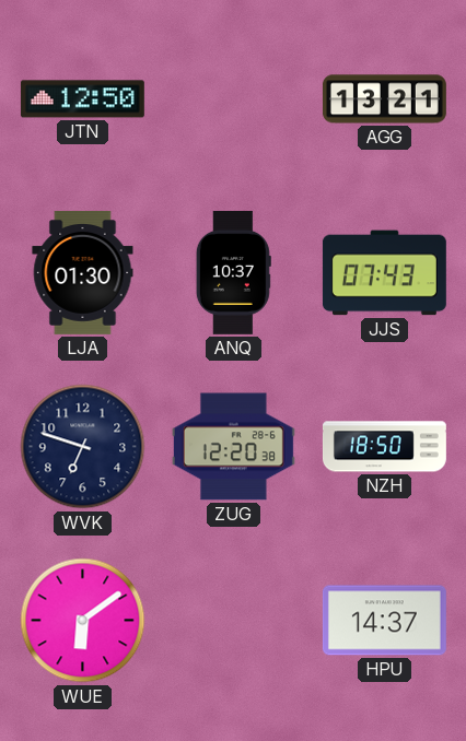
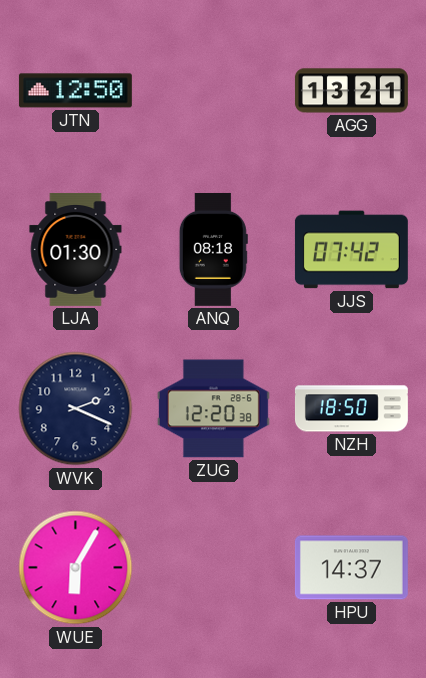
ANQ: 10:37 -> 08:18 (213, 249)
JJS: 07:43 -> 07:42 (351, 250)
WVK: 6:48 -> 2:19 (76, 409)
WUE: 6:09 -> 6:05 (76, 568)
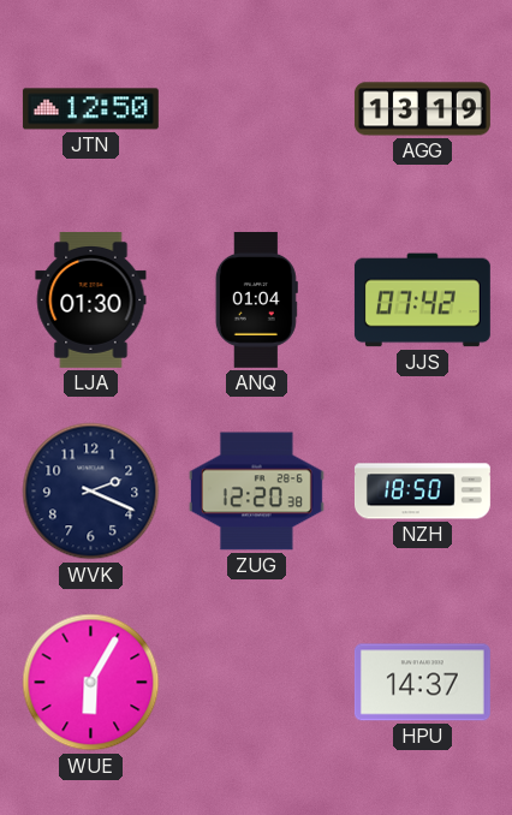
AGG: 13:21 -> 13:19 (422, 109)
ANQ: 08:18 -> 01:04 (256, 299)
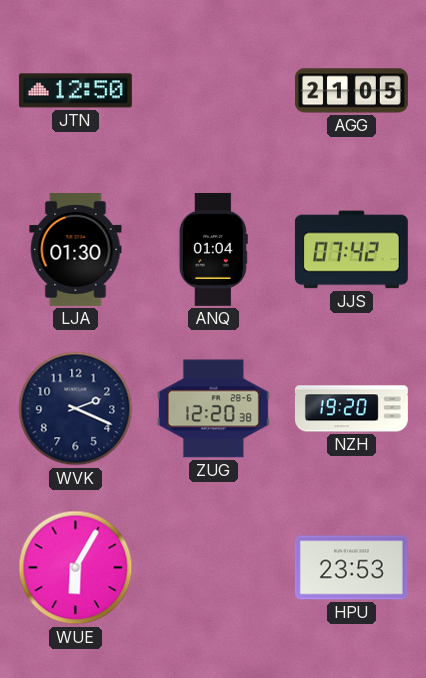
AGG: 13:19 -> 21:05 (351, 91)
NZH: 18:50 -> 19:20 (351, 409)
HPU: 14:37 -> 23:53 (351, 568)
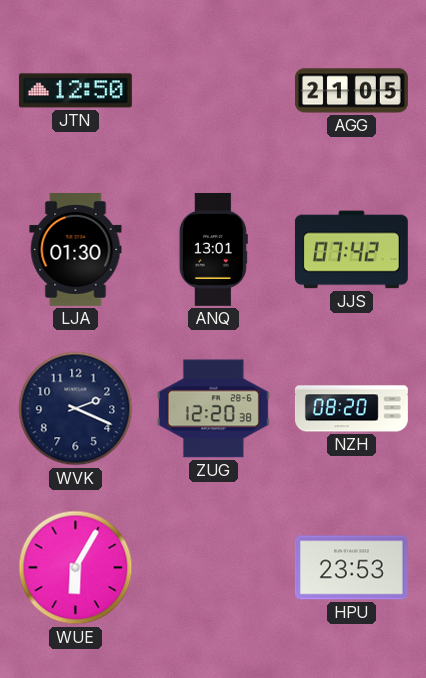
ANQ: 01:04 -> 13:01 (213, 249)
NZH: 19:20 -> 08:20 (351, 409)
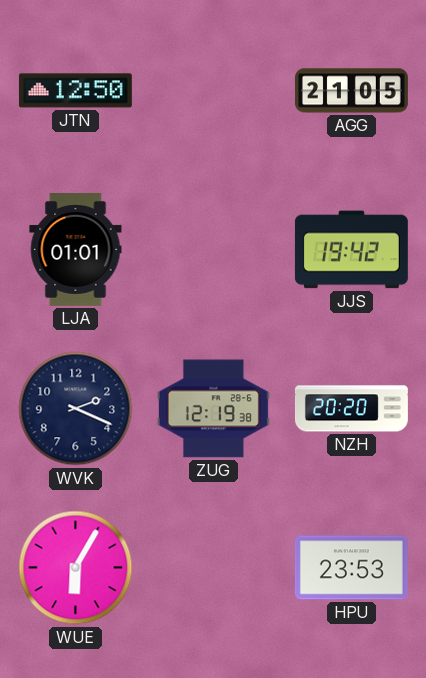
LJA: 01:30 -> 01:01 (76, 249)
ANQ: 13:01 -> none (213, 249)
JJS: 07:42 -> 19:42 (351, 250)
ZUG: 12:20 -> 12:19 (213, 409)
NZH: 08:20 -> 20:20 (351, 409)
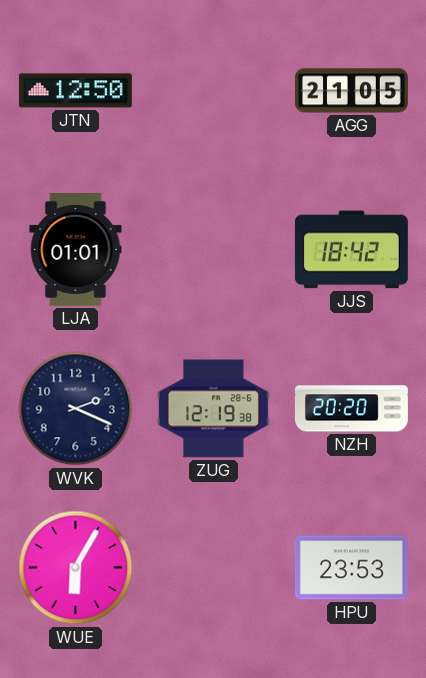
JJS: 19:42 -> 18:42 (351, 250)
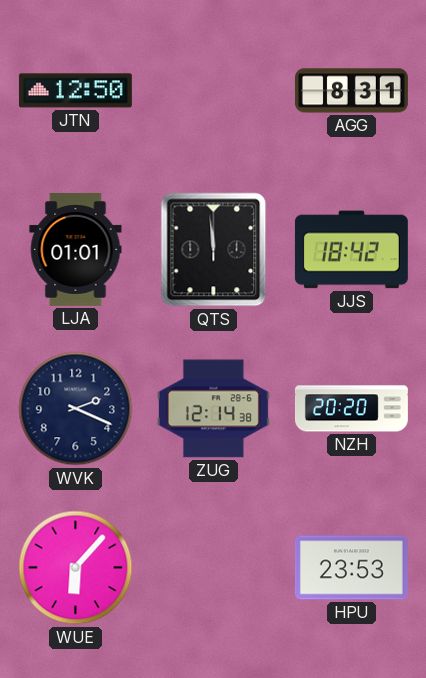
AGG: 21:05 -> 8:31 (351, 91)
QTS: none -> 11:59 (214, 250)
ZUG: 12:19 -> 12:14 (213, 409)
WUE: 6:05 -> 6:07 (76, 568)
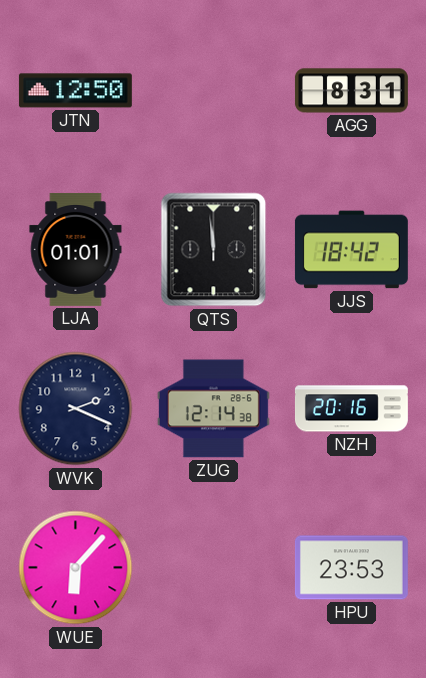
NZH: 20:20 -> 20:16 (351, 409)
